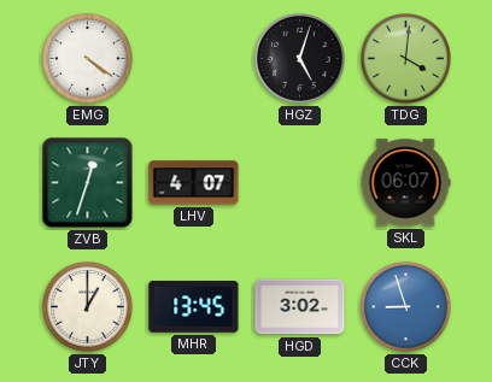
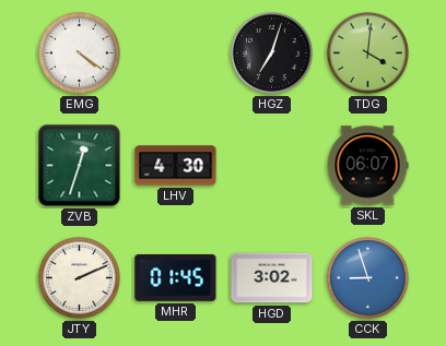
HGZ: 5:03 -> 7:03 (272, 53)
LHV: 4:07 -> 4:30 (176, 166)
JTY: 1:00 -> 2:11 (80, 278)
MHR: 13:45 -> 01:45 (176, 277)
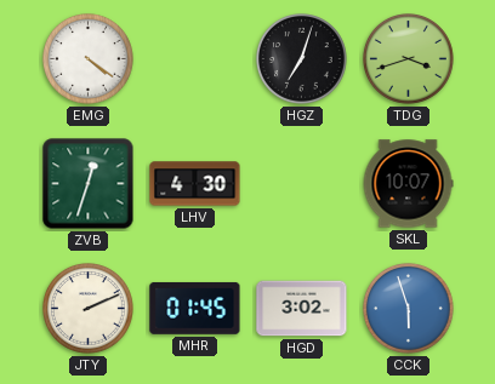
TDG: 4:01 -> 3:42 (409, 59)
SKL: 06:07 -> 10:07 (408, 184)
CCK: 8:57 -> 5:57 (409, 309)
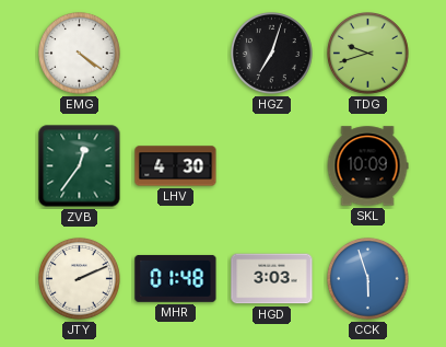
TDG: 3:42 -> 9:42 (368, 54)
ZVB: 12:33 -> 12:36 (80, 166)
SKL: 10:07 -> 10:09 (367, 166)
MHR: 01:45 -> 01:48 (176, 278)
HGD: 3:02 -> 3:03 (272, 279)
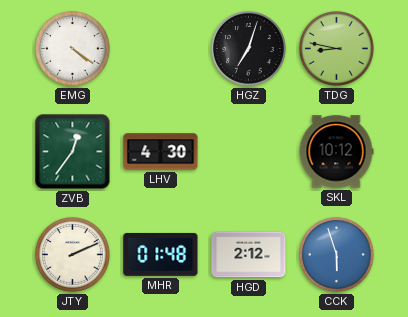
TDG: 9:42 -> 8:47 (337, 49)
SKL: 10:09 -> 10:12 (336, 152)
HGD: 3:03 -> 2:12 (249, 255)
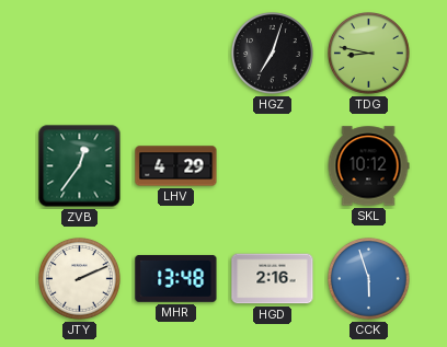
EMG: 4:21 -> none (73, 49)
LHV: 4:30 -> 4:29 (176, 166)
MHR: 01:48 -> 13:48 (176, 278)
HGD: 2:12 -> 2:16 (273, 279)
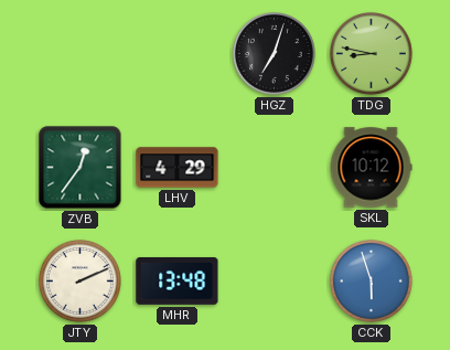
HGD: 2:16 -> none (273, 279)
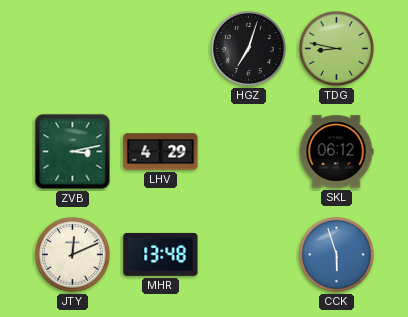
ZVB: 12:36 -> 3:13 (73, 152)
SKL: 10:12 -> 06:12 (336, 152)
JTY: 2:11 -> 12:11 (73, 255)
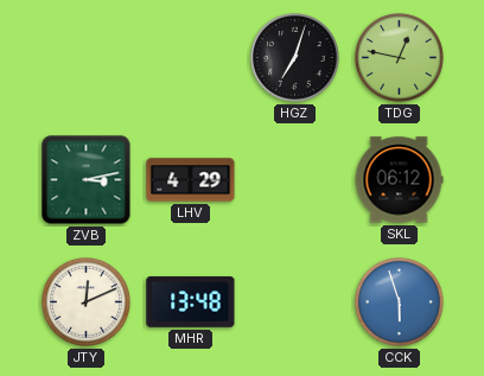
TDG: 8:47 -> 12:47 (400, 58)
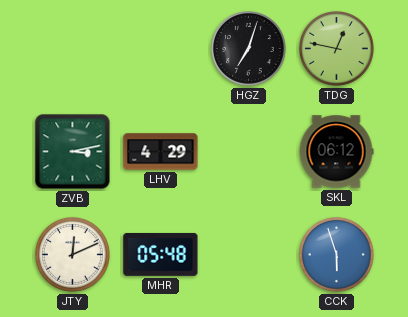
MHR: 13:48 -> 05:48 (161, 254)
